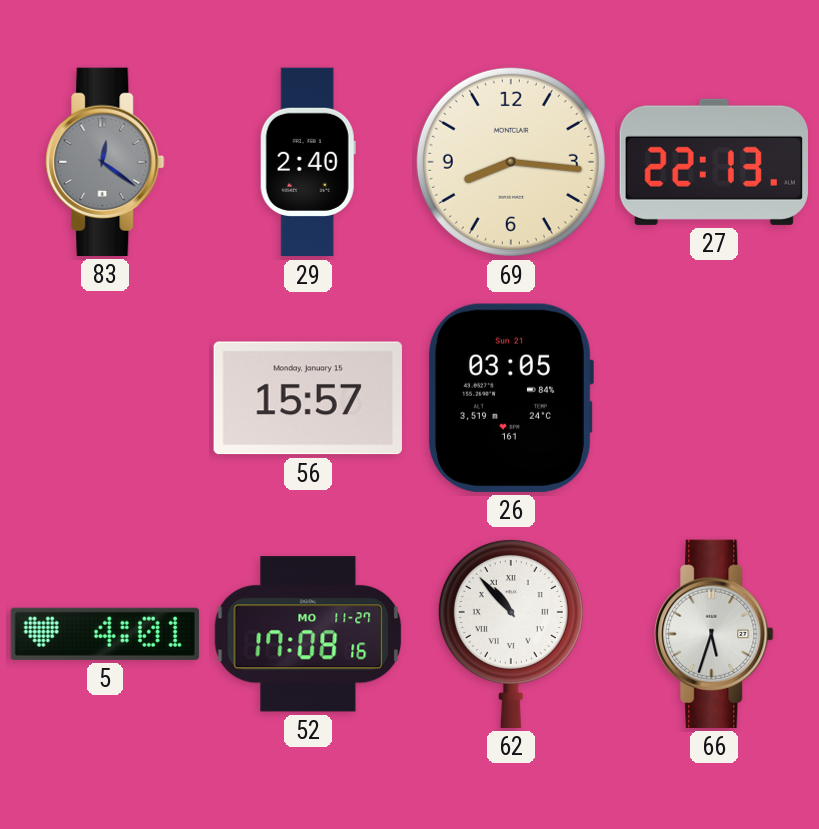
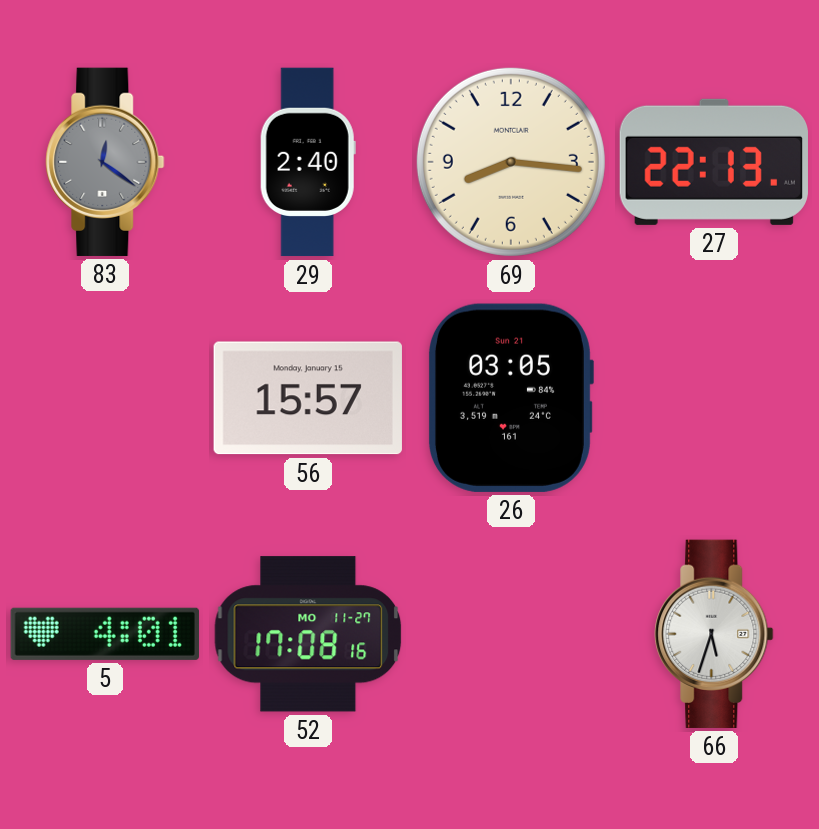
62: 10:53 -> none (511, 633)
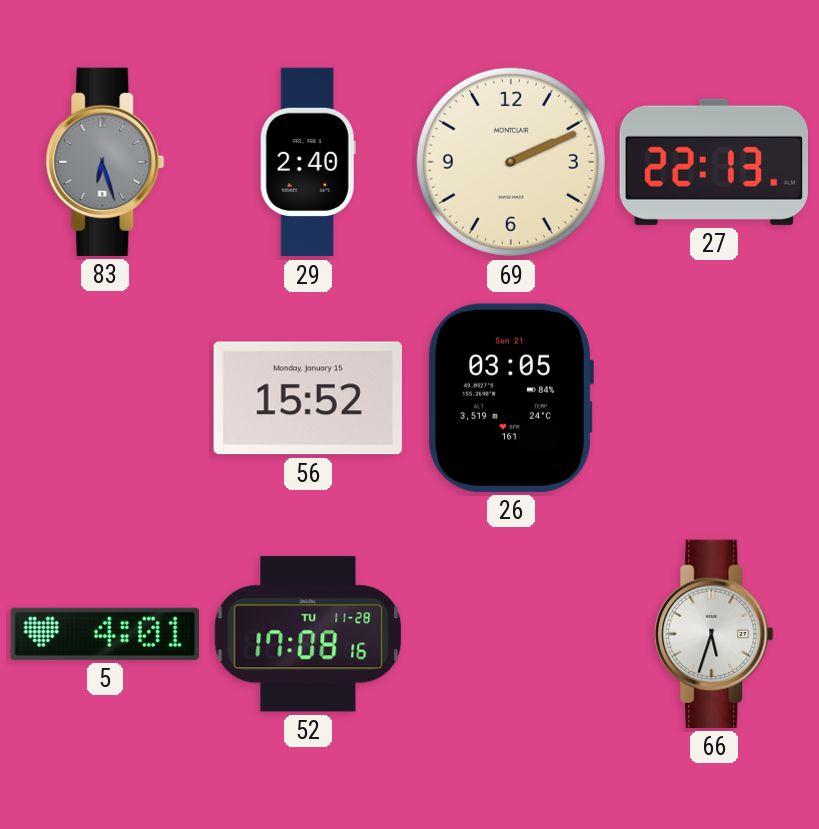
83: 12:21 -> 6:27 (105, 162)
69: 8:16 -> 2:11 (511, 162)
56: 15:57 -> 15:52 (308, 398)
52 date: MO 11-27 -> TU 11-28 (308, 634)
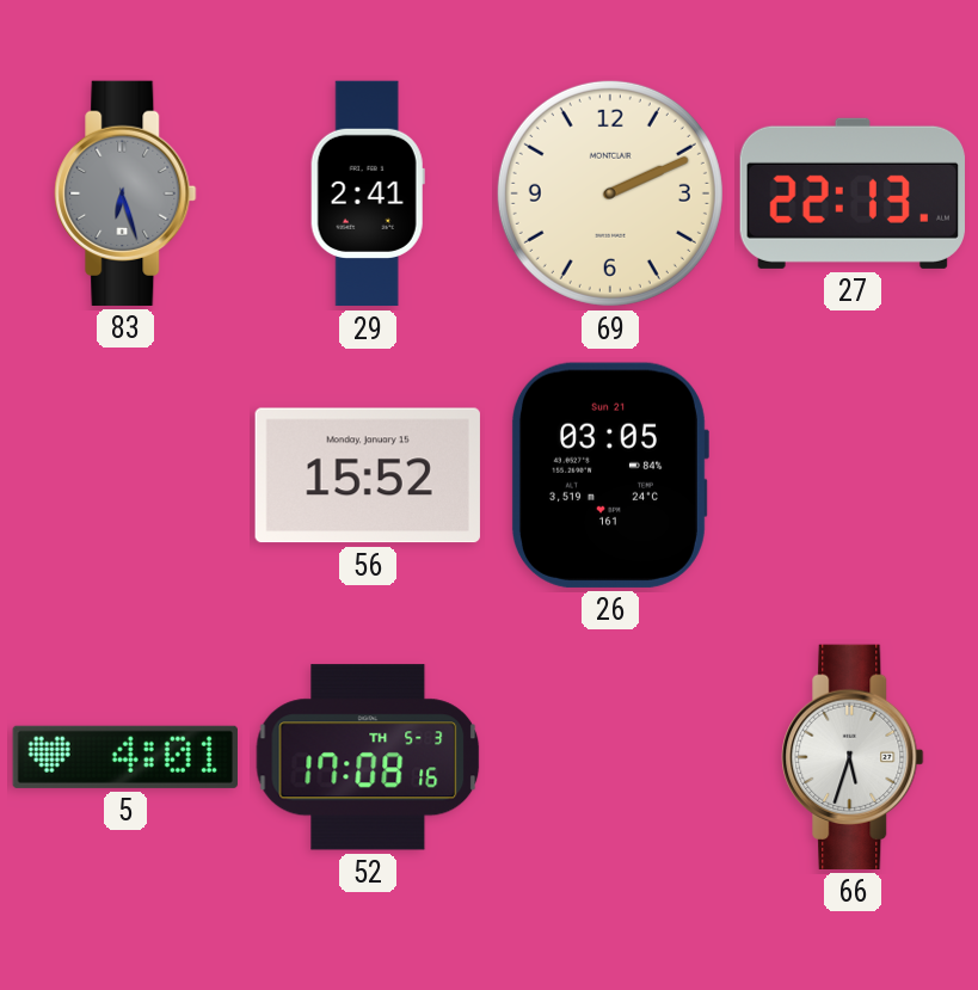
29: 2:40 -> 2:41 (368, 193)
52 date: TU 11-28 -> TH 5-3 (368, 757)
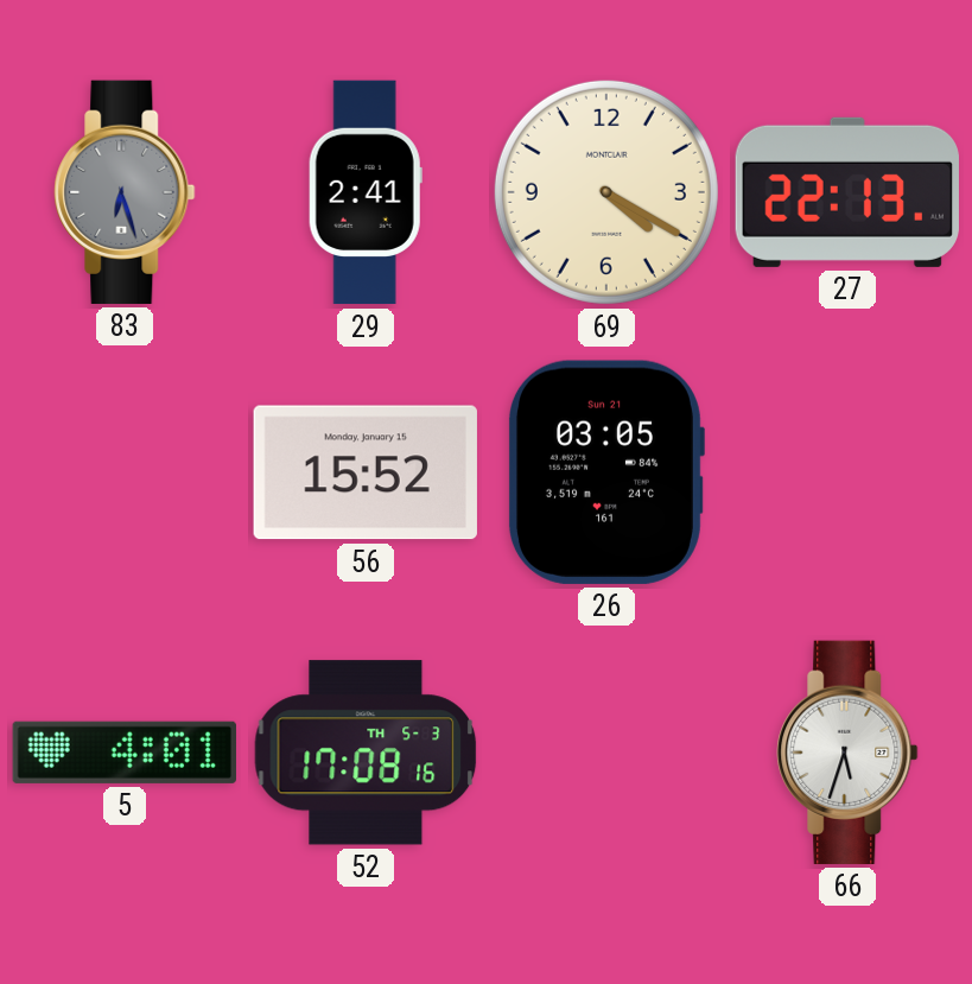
69: 2:11 -> 4:20 (606, 192)
